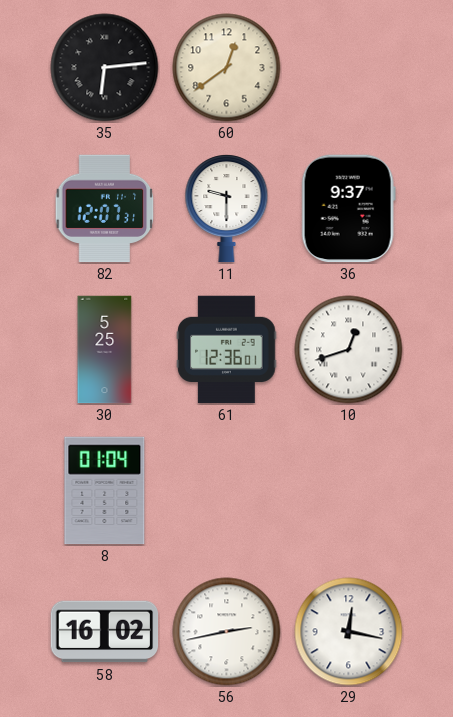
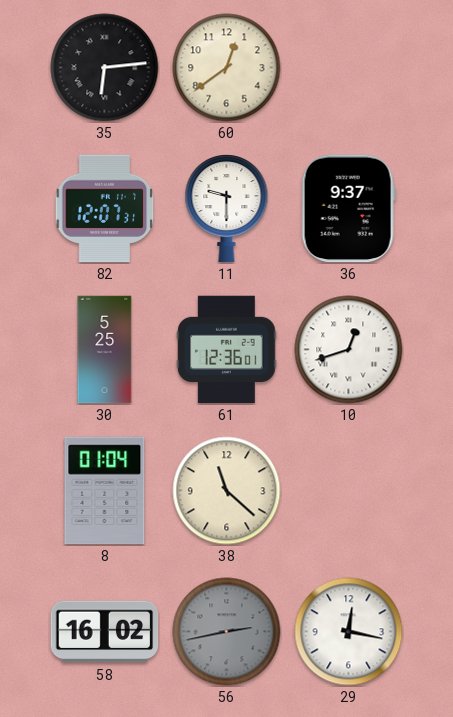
38: none -> 11:22 (227, 491)
56 dial: white -> grey (227, 632)
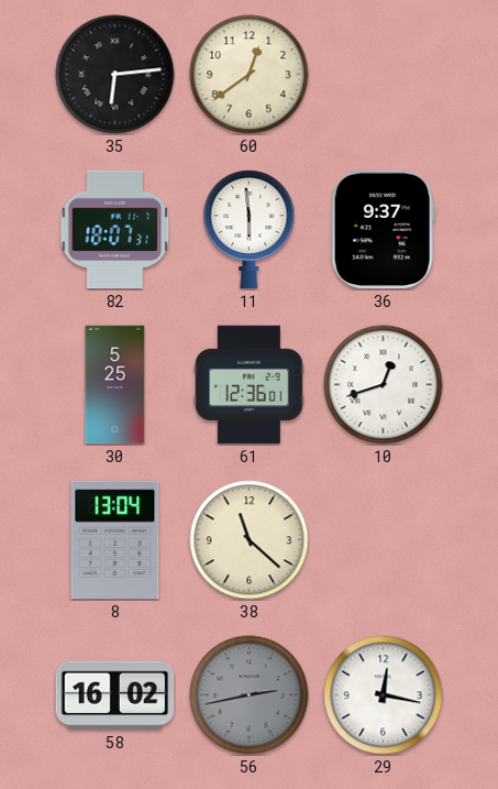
82: 12:07 -> 18:07 (115, 230)
11: 9:30 -> 5:59 (250, 230)
8: 01:04 -> 13:04 (115, 540)
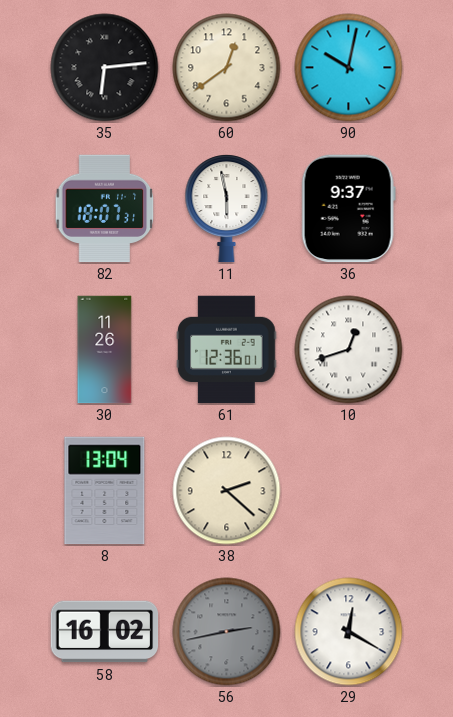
90: none -> 10:02 (349, 68)
11: 5:59 -> 5:58 (227, 209)
30: 5:25 -> 11:26 (105, 350)
38: 11:22 -> 2:22 (227, 491)
29: 12:17 -> 12:20 (349, 632)
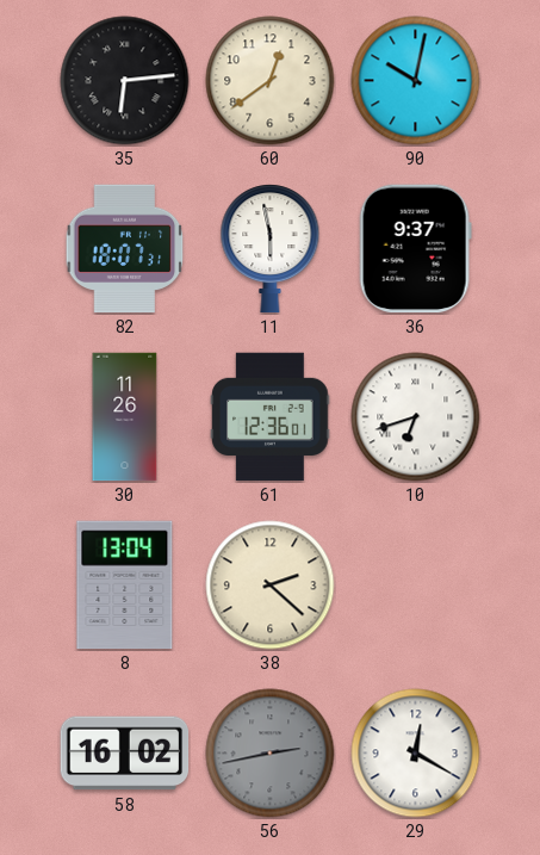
10: 12:42 -> 6:42 (416, 417)
